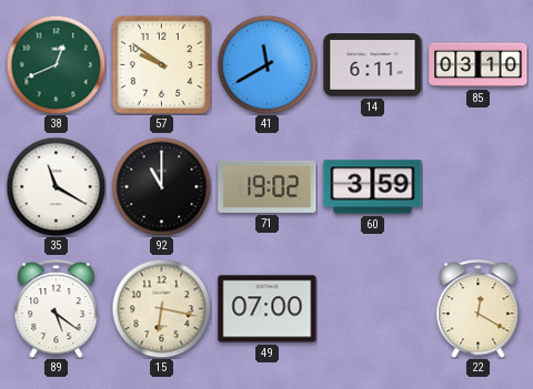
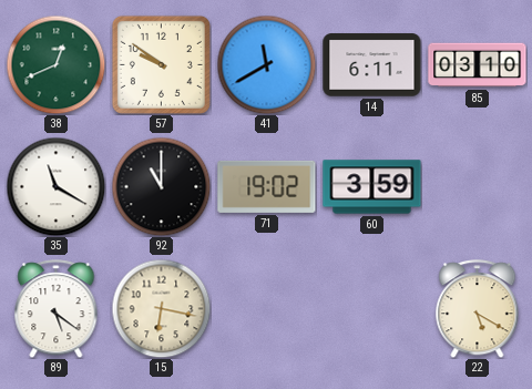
49: 07:00 -> none (268, 309)
22: 12:20 -> 5:20 (478, 309)
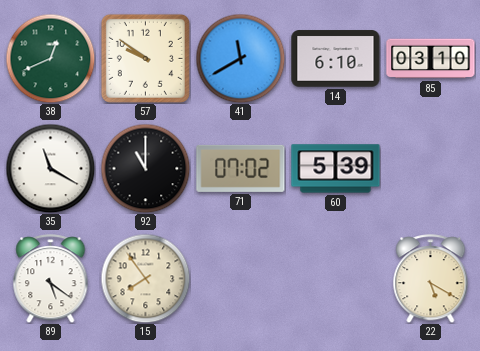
14: 6:11 -> 6:10 (336, 59)
71: 19:02 -> 07:02 (241, 168)
60: 3:59 -> 5:39 (336, 169)
15: 6:17 -> 7:54 (145, 278)
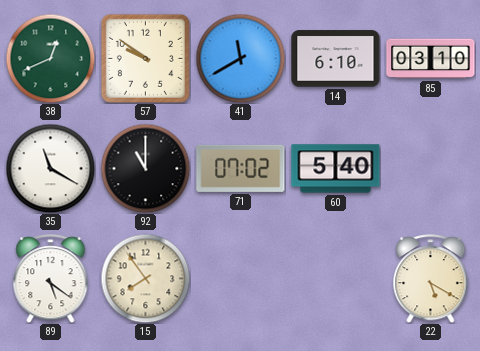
60: 5:39 -> 5:40 (336, 169)
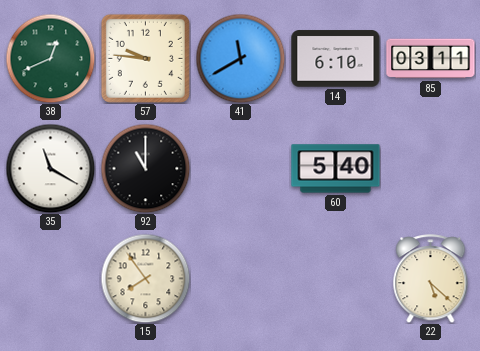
57: 9:51 -> 9:46 (145, 58)
85: 03:10 -> 03:11 (431, 59)
71: 07:02 -> none (241, 168)
89: 5:21 -> none (51, 279)
22: 5:20 -> 5:22 (431, 279)
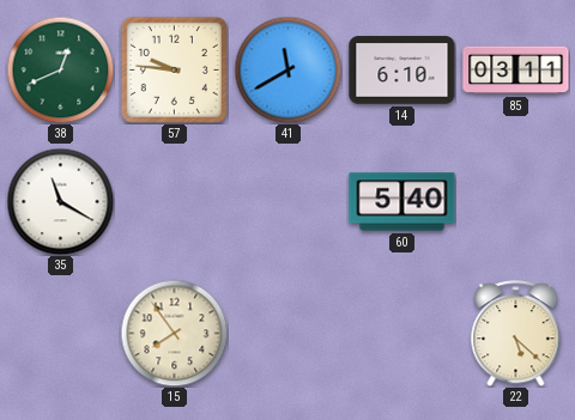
92: 11:00 -> none (145, 168)
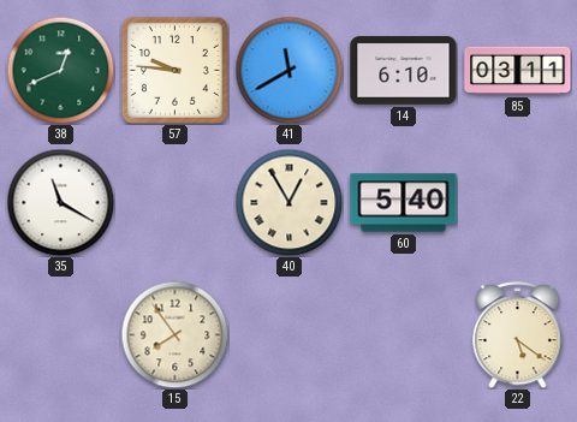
40: none -> 12:55 (288, 202)
22: 5:22 -> 5:21 (518, 335)
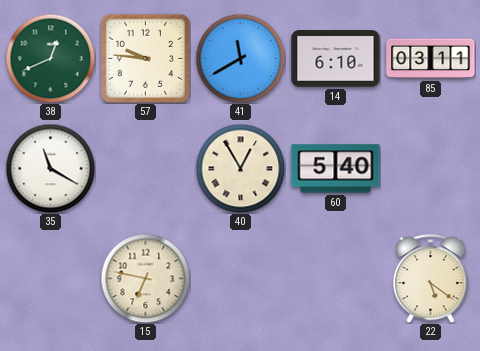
15: 7:54 -> 6:47 (145, 278)
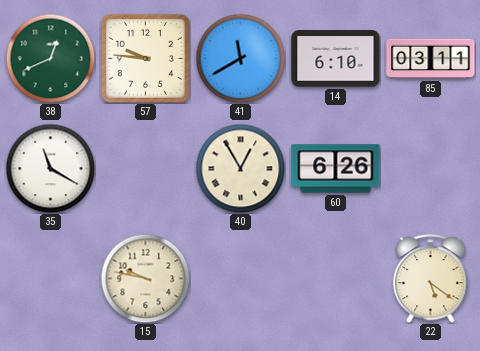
60: 5:40 -> 6:26 (336, 169)
15: 6:47 -> 9:47 (145, 278)
